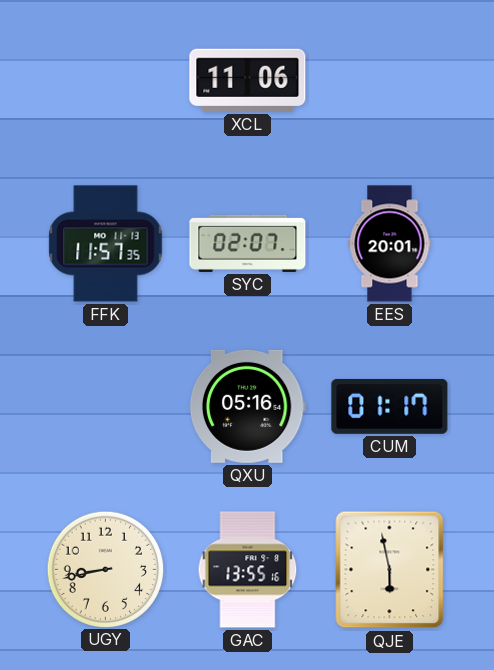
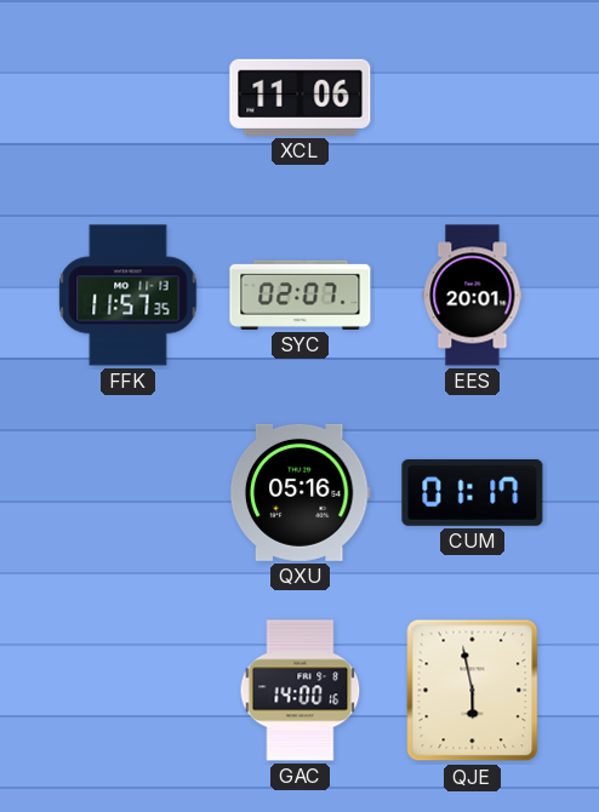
UGY: 8:43 -> none (105, 569)
GAC: 13:55 -> 14:00 (301, 691)
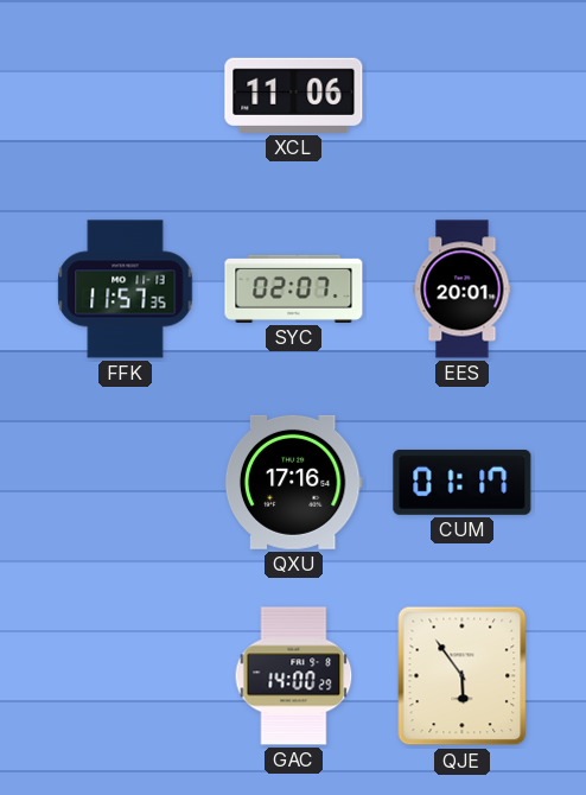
QXU: 05:16 -> 17:16 (293, 482)
GAC: 14:00:16 -> 14:00:29 (294, 676)
QJE: 5:58 -> 5:54 (463, 676)
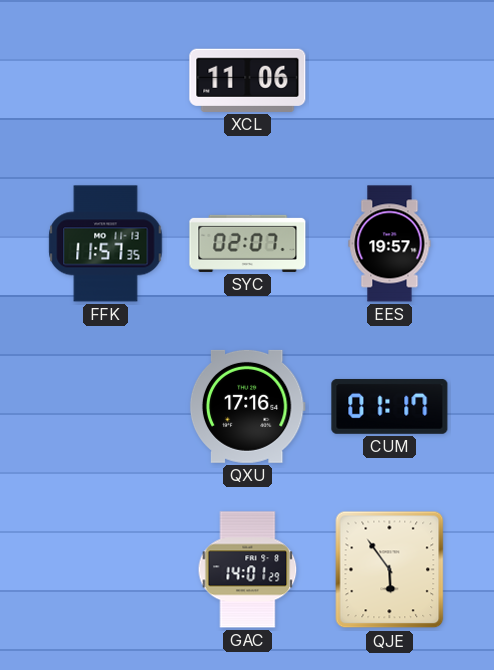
EES: 20:01 -> 19:57 (390, 244)
GAC: 14:00 -> 14:01 (248, 570)
